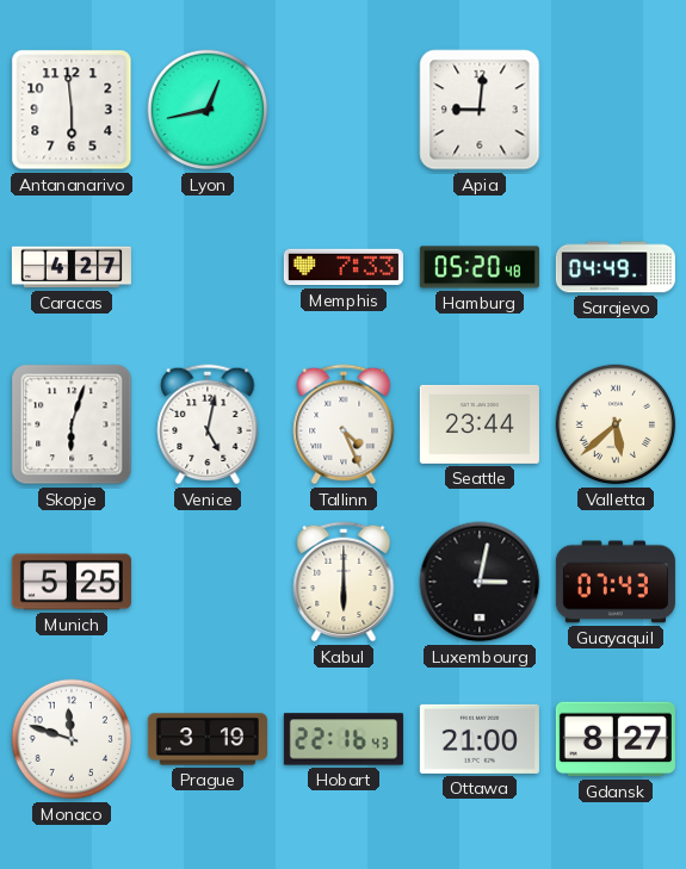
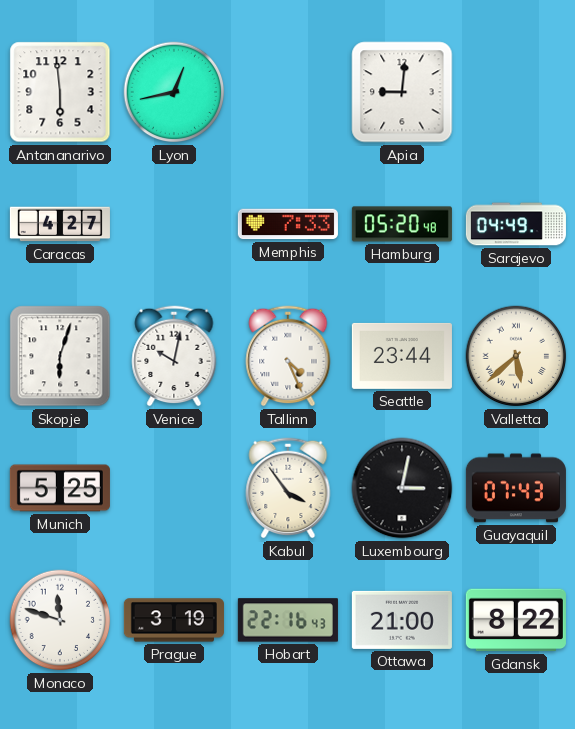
Venice: 5:02 -> 10:02 (174, 356)
Kabul: 6:00 -> 3:54 (288, 488)
Gdansk: 8:27 -> 8:22 (516, 620)
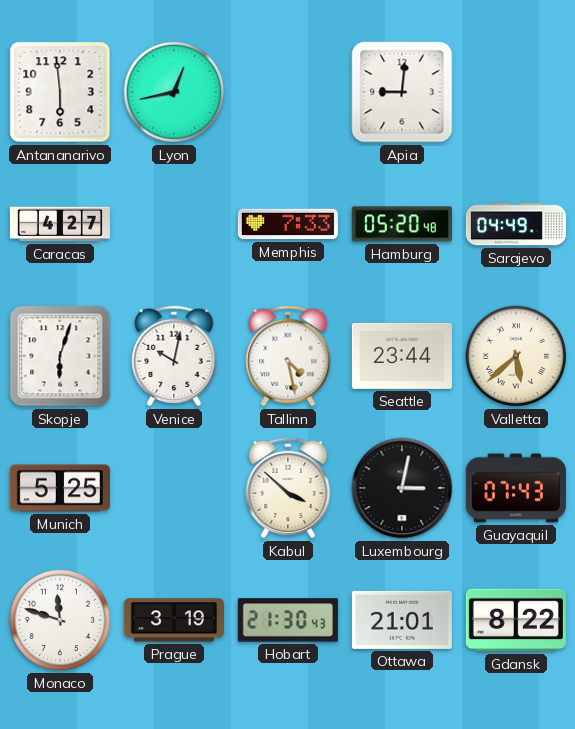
Tallinn: 4:26 -> 4:28 (288, 356)
Kabul: 3:54 -> 3:52 (288, 488)
Hobart: 22:16 -> 21:30 (288, 620)
Ottawa: 21:00 -> 21:01 (402, 620)
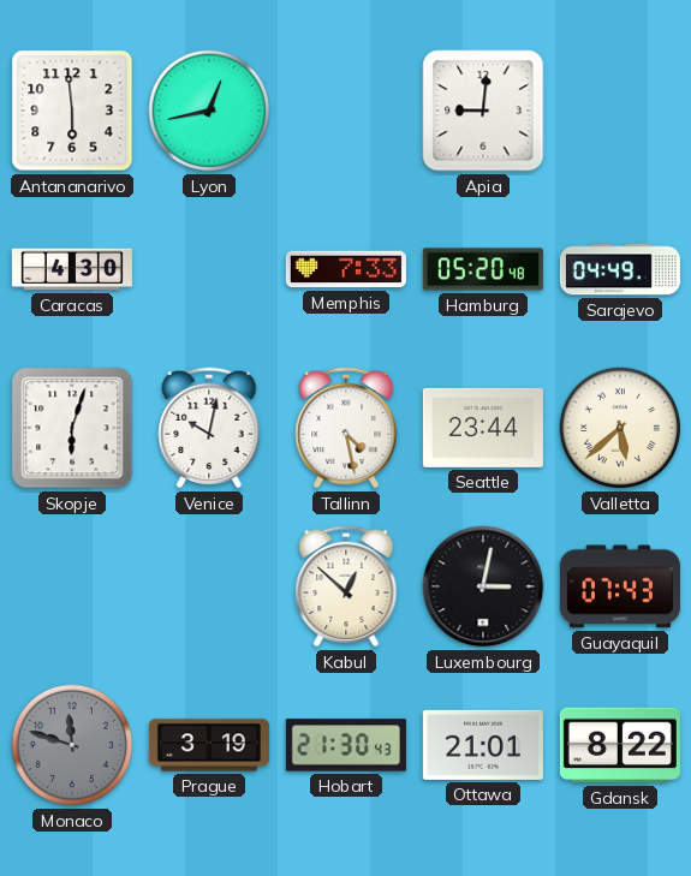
Caracas: 4:27 -> 4:30 (72, 269)
Munich: 5:25 -> none (60, 488)
Kabul: 3:52 -> 12:52 (346, 586)
Monaco dial: white -> grey (72, 745)
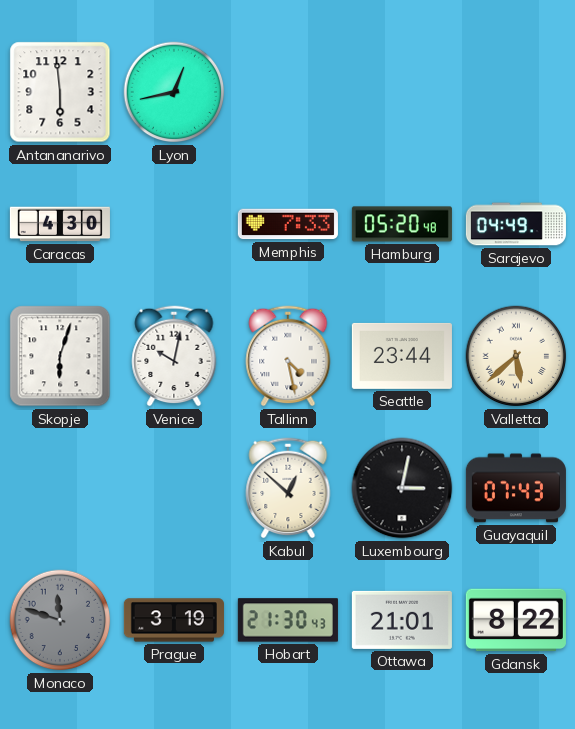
Apia: 9:01 -> none (483, 111)
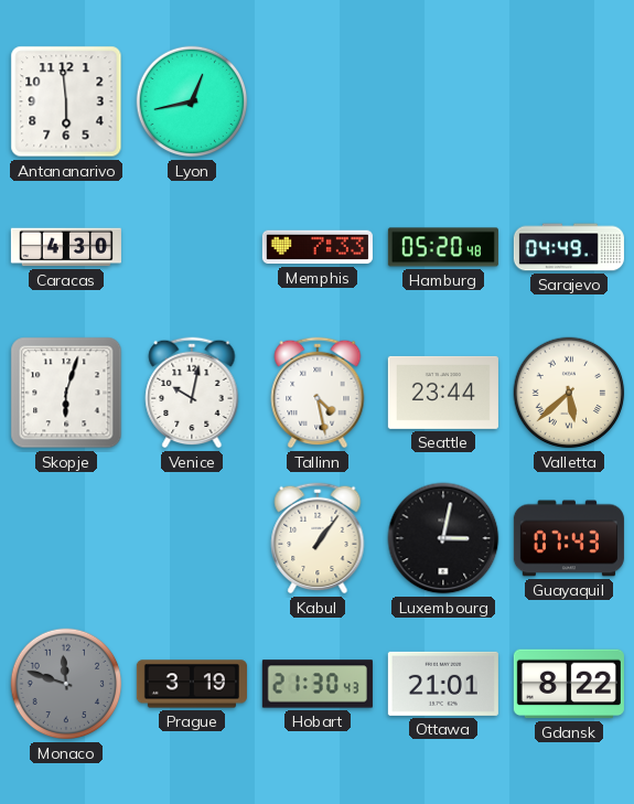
Kabul: 12:52 -> 1:06 (318, 538)
